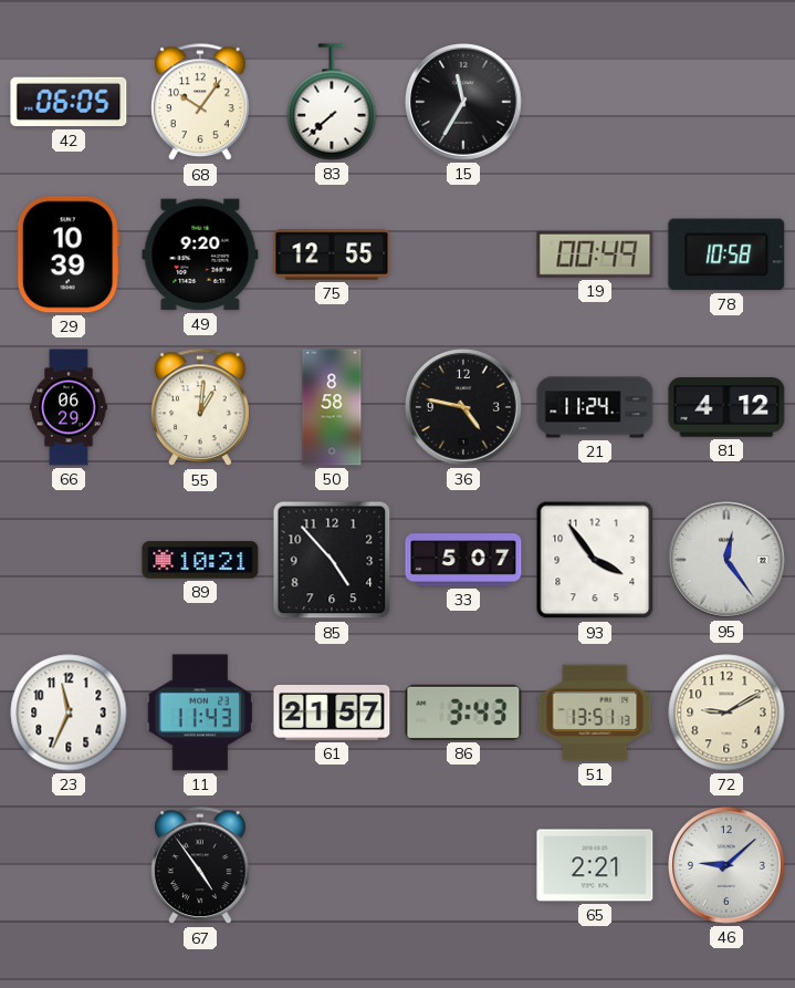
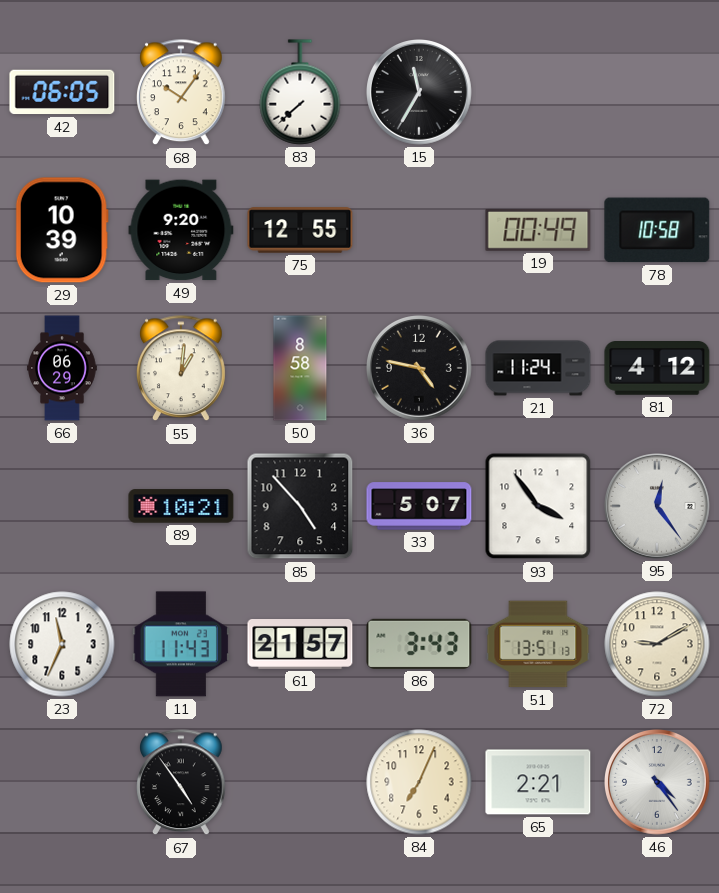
84: none -> 7:04 (419, 782)
46: 9:08 -> 4:24 (658, 783)
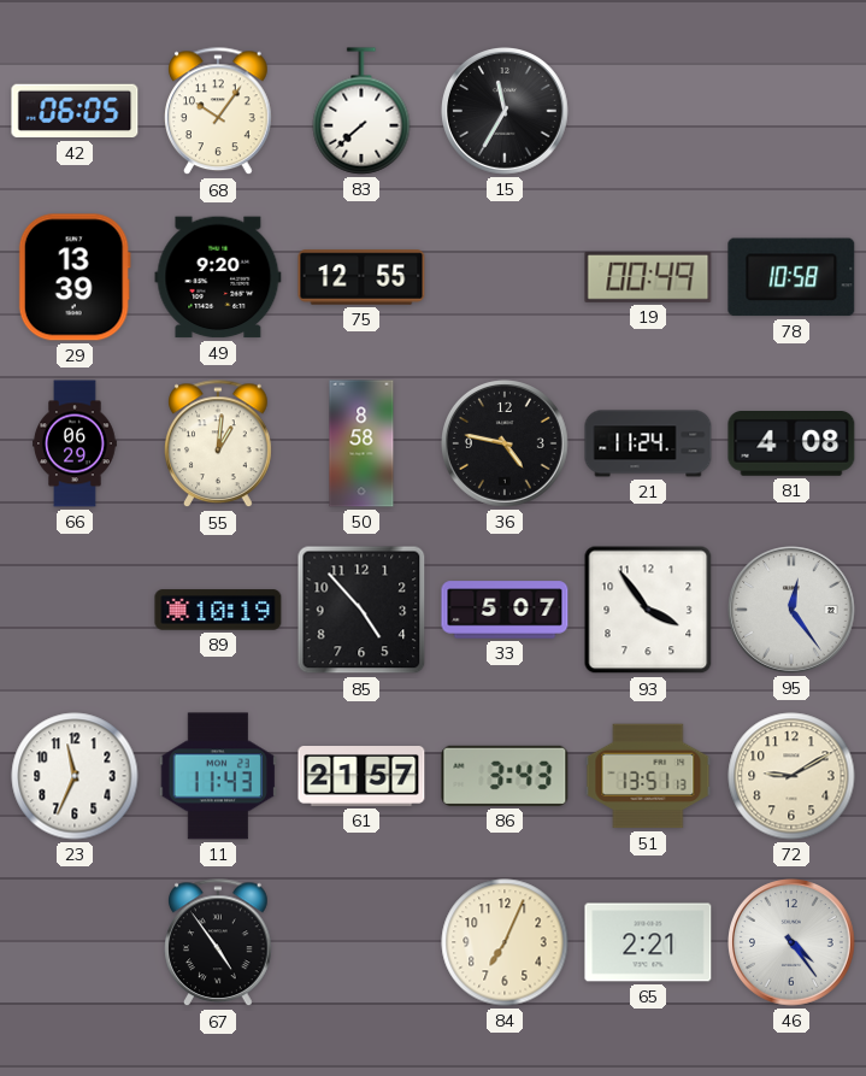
29: 10:39 -> 13:39 (75, 277)
81: 4:12 -> 4:08 (791, 445)
89: 10:21 -> 10:19 (218, 610)
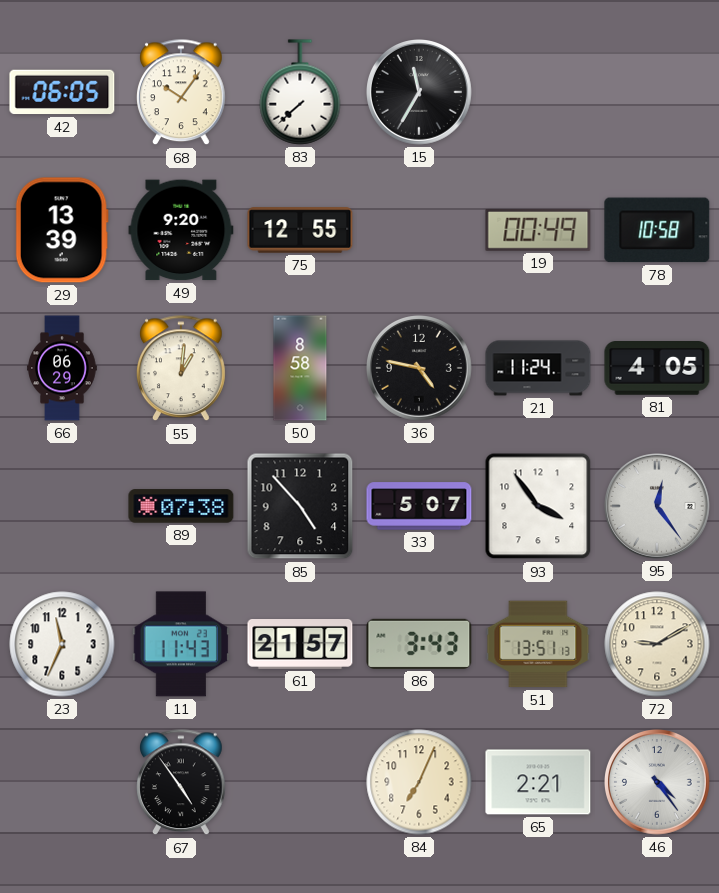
81: 4:08 -> 4:05 (657, 369)
89: 10:19 -> 07:38 (181, 506)
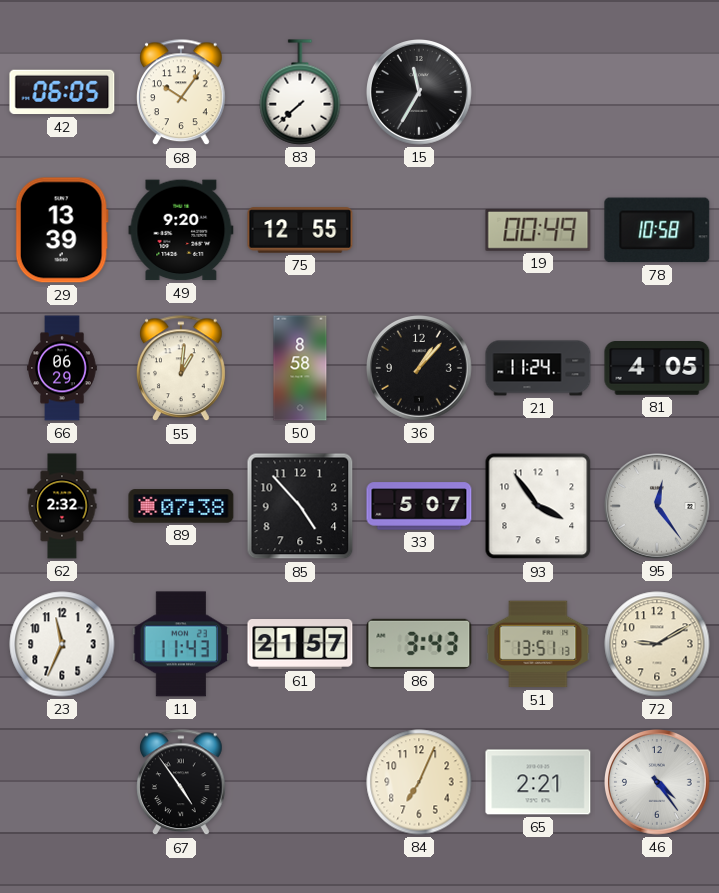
36: 4:47 -> 1:07 (420, 369)
62: none -> 2:32 (62, 506)
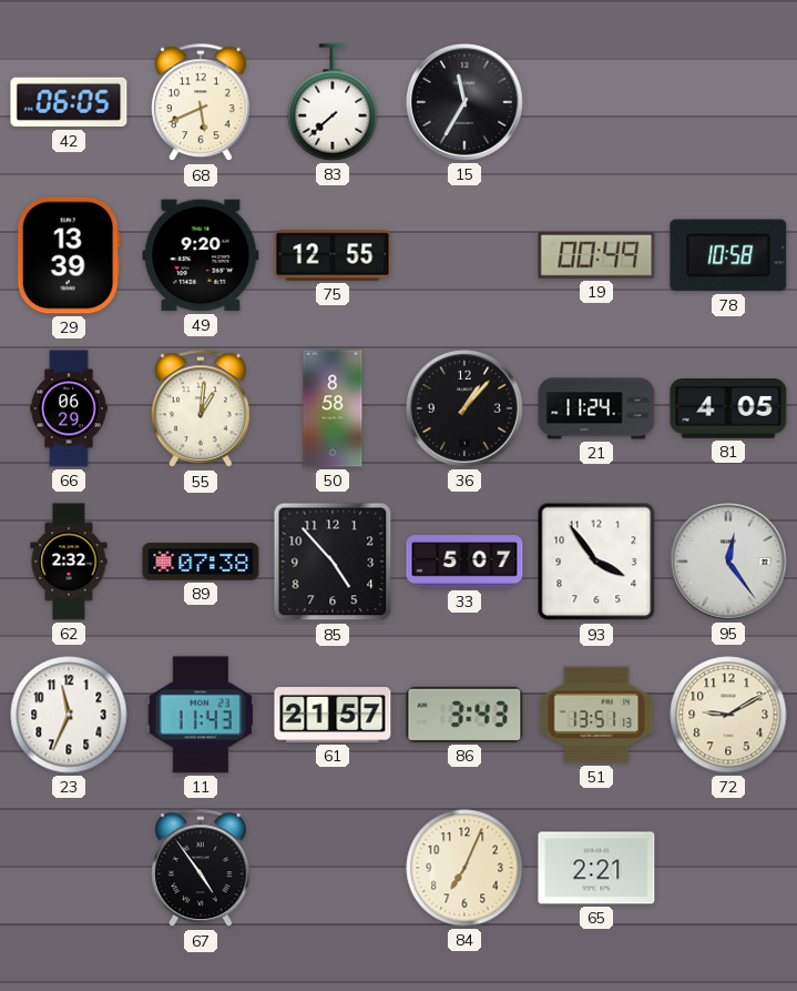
68: 10:06 -> 5:41 (202, 103)
46: 4:24 -> none (658, 783)
